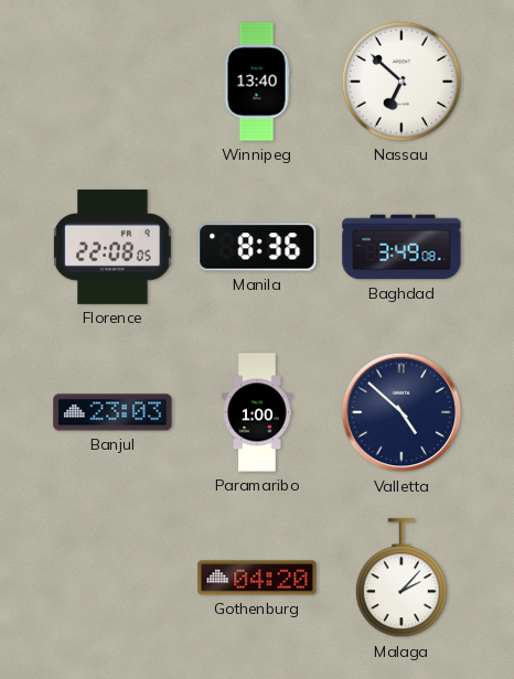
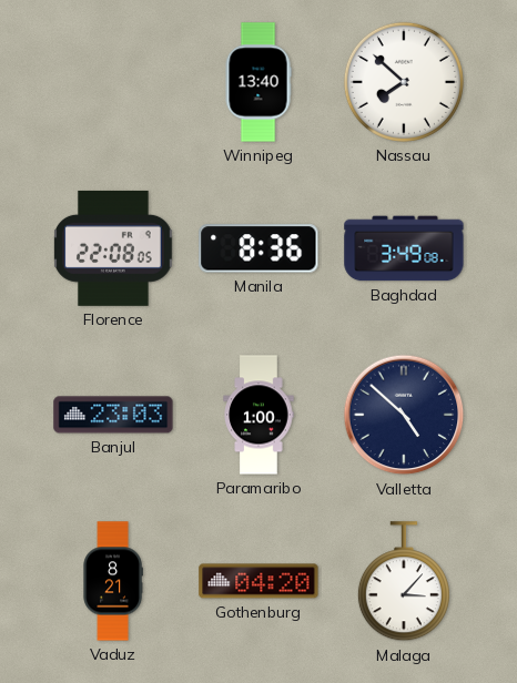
Nassau: 6:52 -> 7:52 (404, 82)
Vaduz: none -> 8:21 (113, 581)
Malaga: 2:07 -> 3:07 (404, 582)
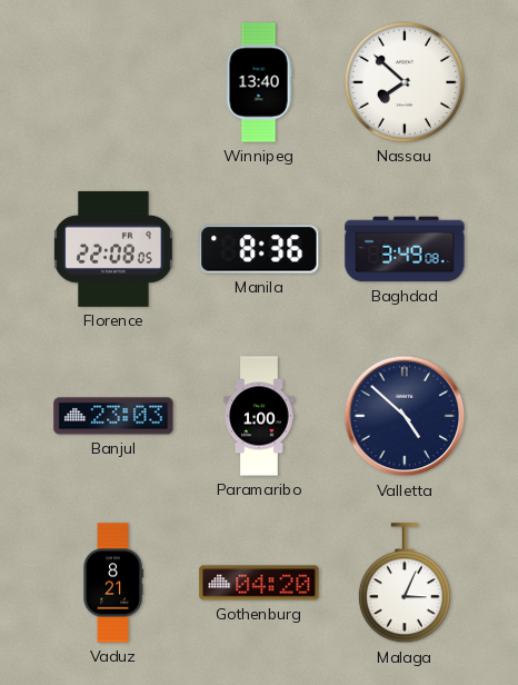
Malaga: 3:07 -> 3:04 (405, 584)
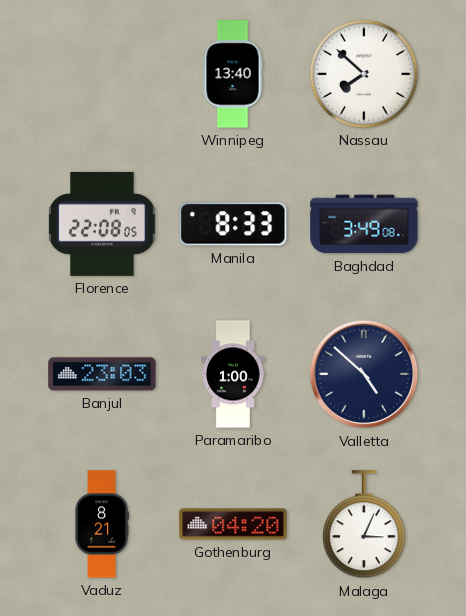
Manila: 8:36 -> 8:33 (233, 224)
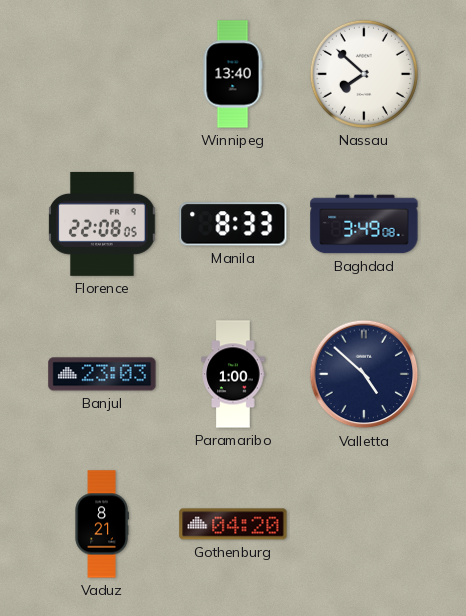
Malaga: 3:04 -> none (364, 525)
